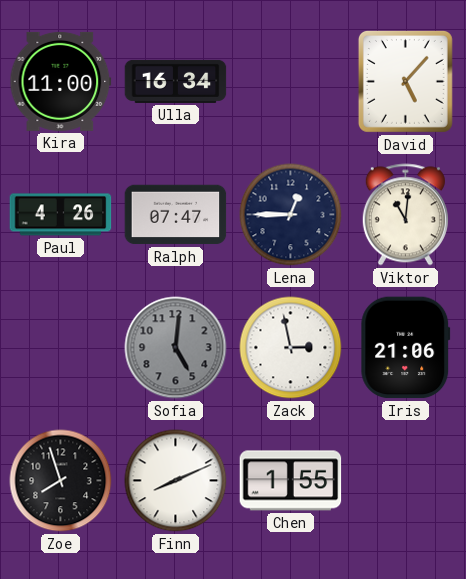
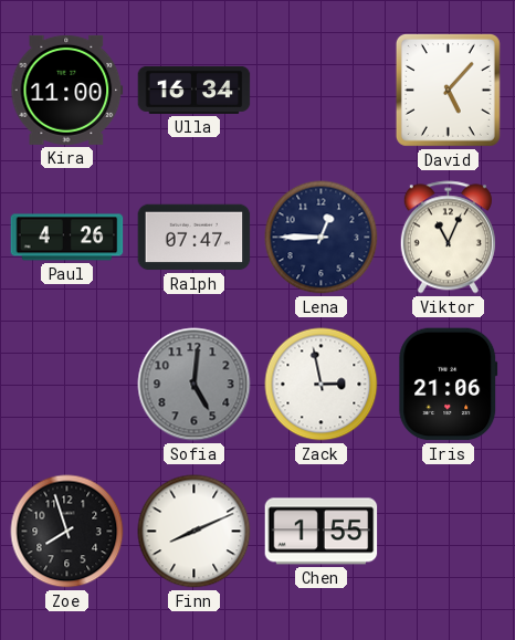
Viktor: 11:01 -> 11:04 (448, 238)
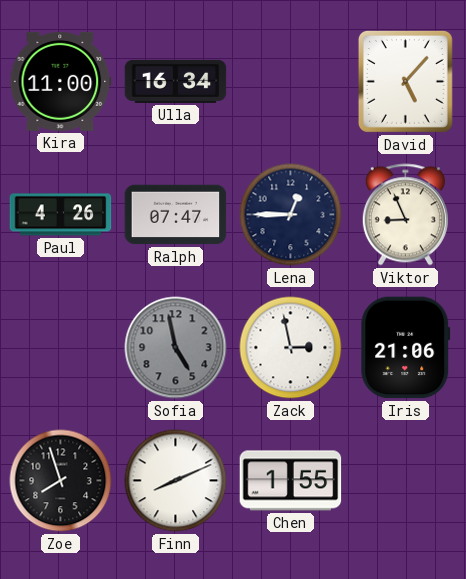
Viktor: 11:04 -> 8:56 (405, 215)
Sofia: 5:01 -> 4:58 (176, 348)
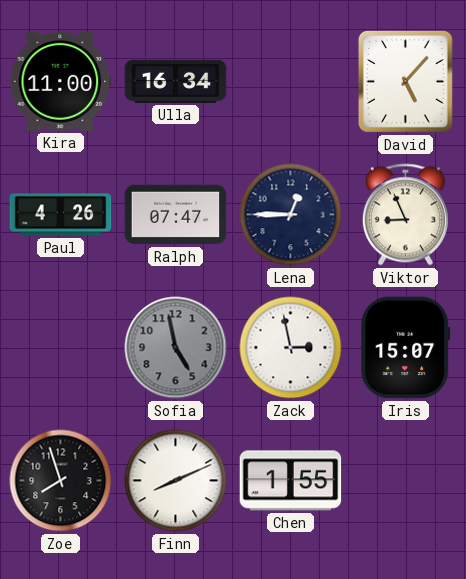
Iris: 21:06 -> 15:07 (406, 348)
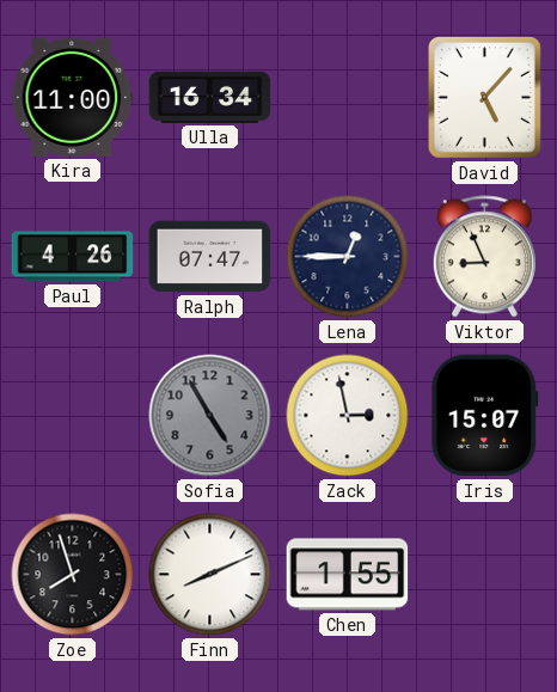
Sofia: 4:58 -> 4:55 (210, 416)
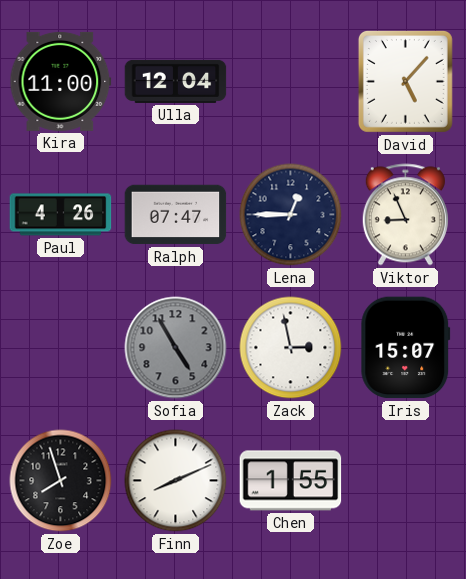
Ulla: 16:34 -> 12:04 (176, 81)
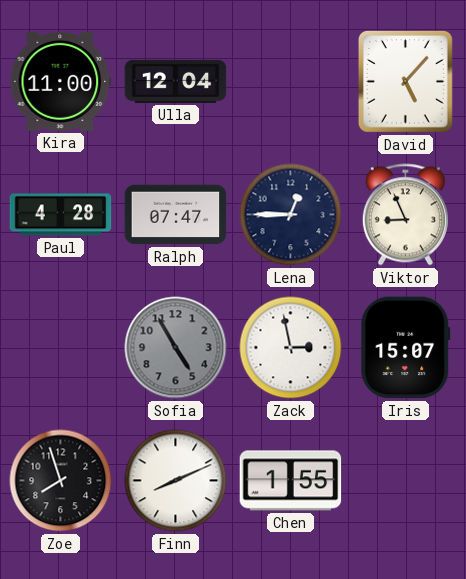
Paul: 4:26 -> 4:28 (61, 215)
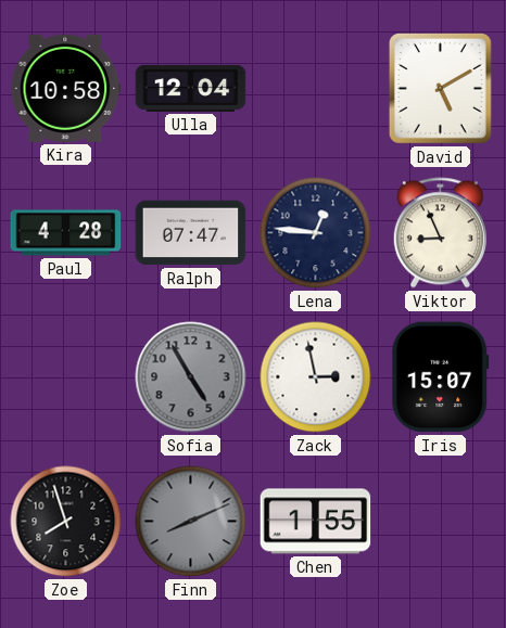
Kira: 11:00 -> 10:58 (66, 88)
David: 5:07 -> 5:10 (440, 88)
Lena: 12:45 -> 12:46 (316, 233)
Finn dial: white -> grey (191, 522)
